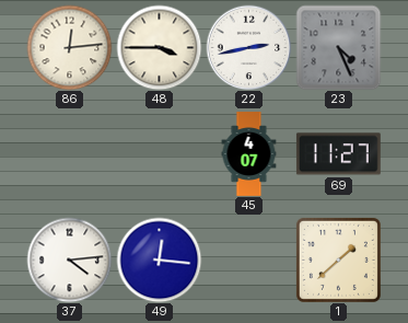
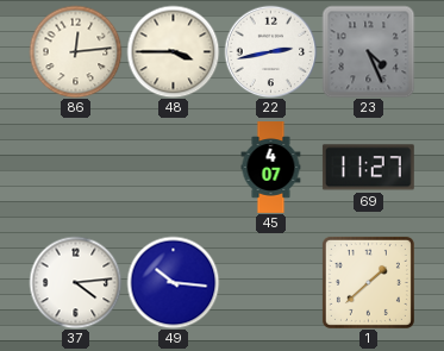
49: 12:16 -> 10:16 (173, 282)
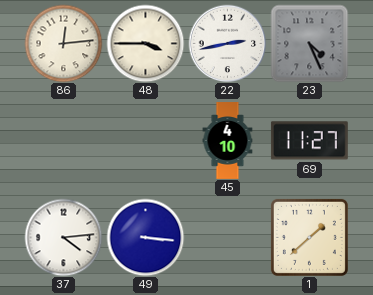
45: 4:07 -> 4:10 (228, 141)
49: 10:16 -> 3:16 (145, 237)
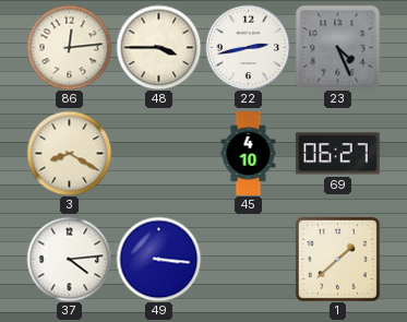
3: none -> 8:20 (69, 153)
69: 11:27 -> 06:27 (337, 154)
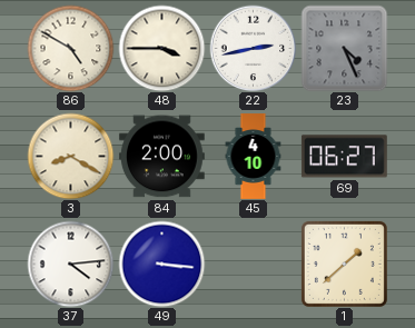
86: 12:14 -> 4:50 (70, 48)
84: none -> 2:00 (161, 157)
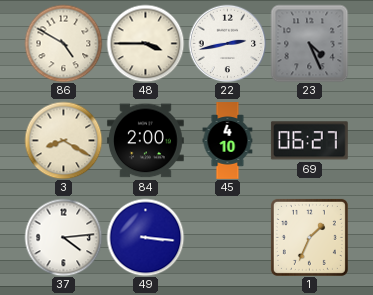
1: 1:38 -> 1:34 (309, 237)
